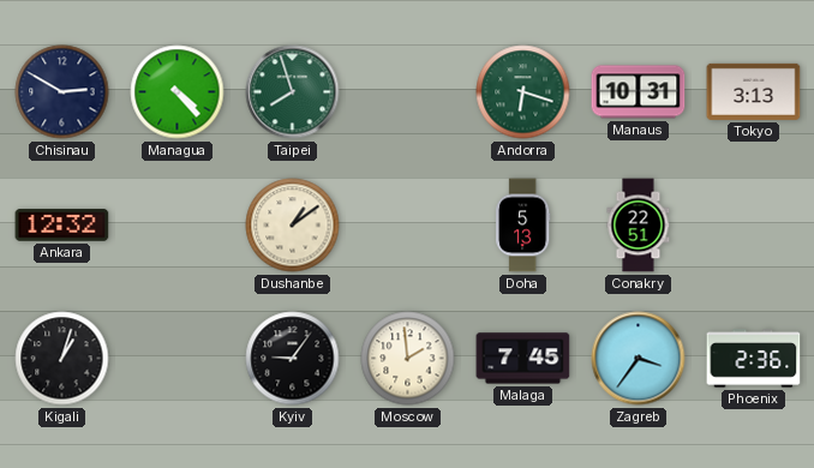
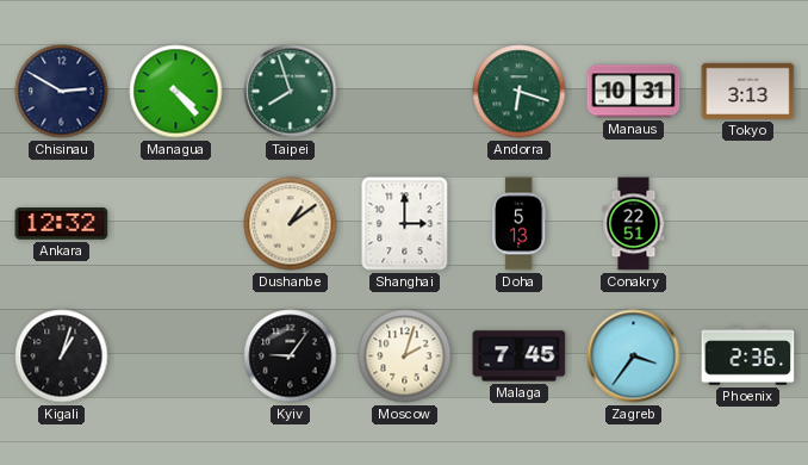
Shanghai: none -> 3:00 (405, 224)
Moscow: 1:59 -> 2:03 (405, 356)
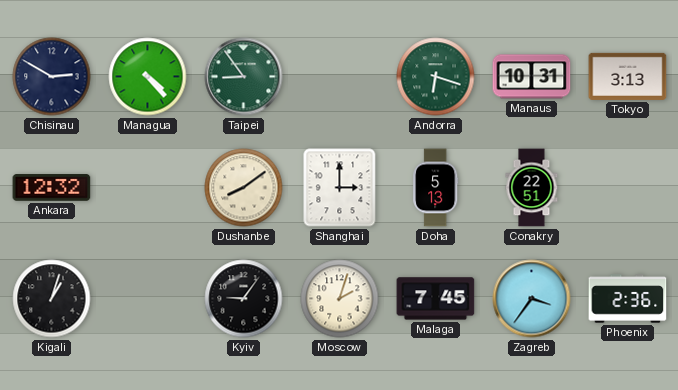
Taipei: 7:57 -> 8:54 (244, 77)
Dushanbe: 1:09 -> 8:09 (244, 188)
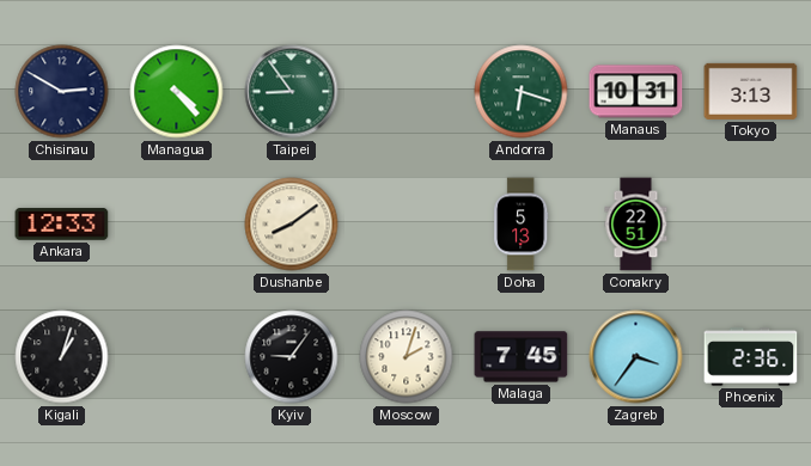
Ankara: 12:32 -> 12:33 (62, 225)
Shanghai: 3:00 -> none (340, 188)
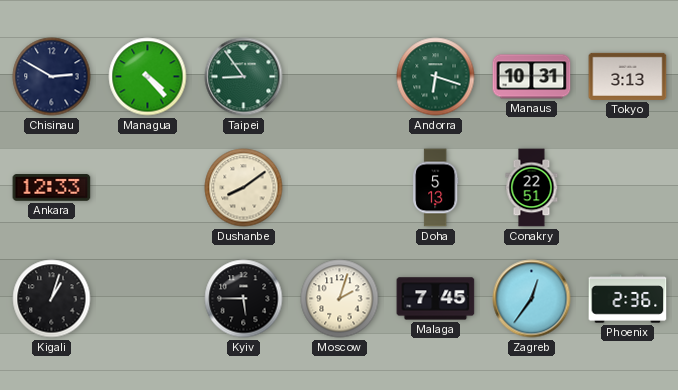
Kyiv: 9:06 -> 5:45 (244, 299)
Zagreb: 3:36 -> 12:36 (532, 299)
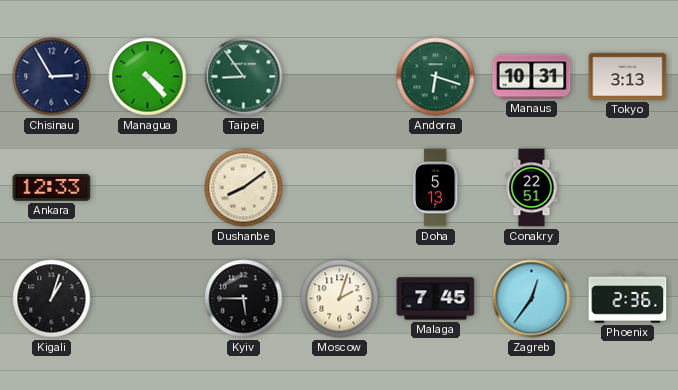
Chisinau: 2:50 -> 2:55 (52, 77)
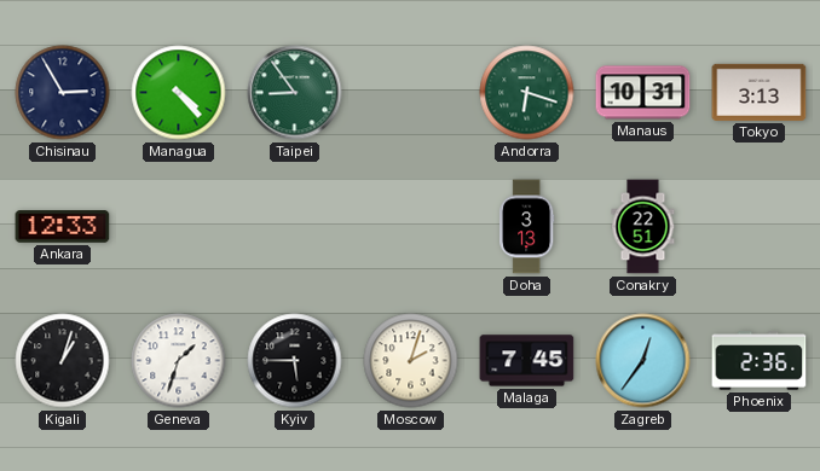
Dushanbe: 8:09 -> none (244, 188)
Doha: 5:13 -> 3:13 (527, 227)
Geneva: none -> 1:33 (179, 361)
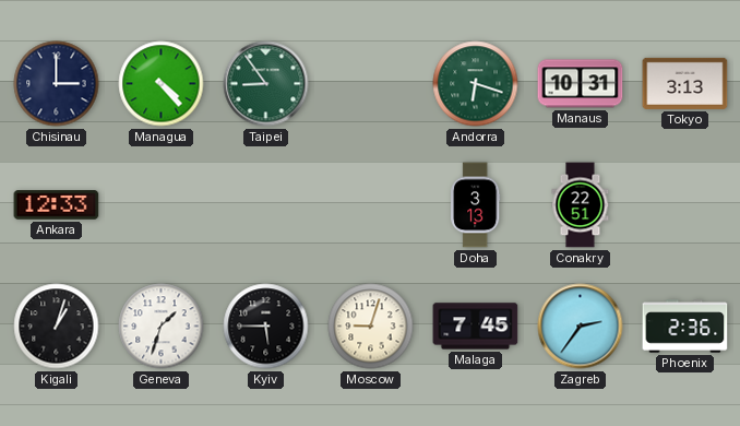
Chisinau: 2:55 -> 3:00 (57, 84)
Moscow: 2:03 -> 9:03 (371, 327)
Zagreb: 12:36 -> 2:36 (581, 327)
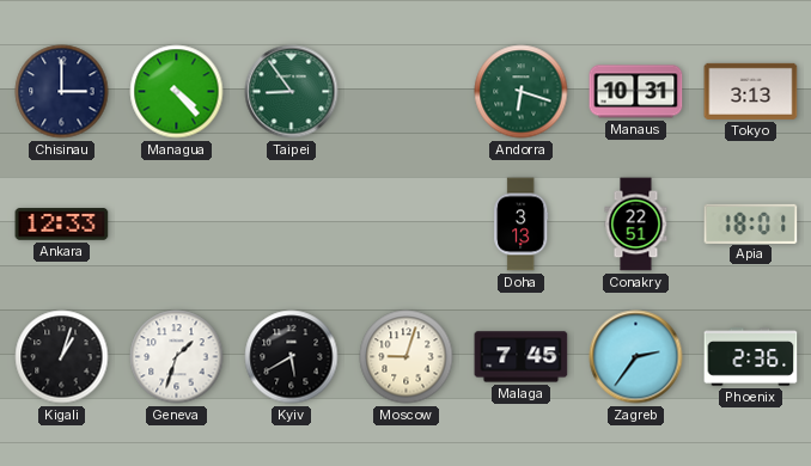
Apia: none -> 18:01 (751, 223)
Kyiv: 5:45 -> 5:40 (292, 357)
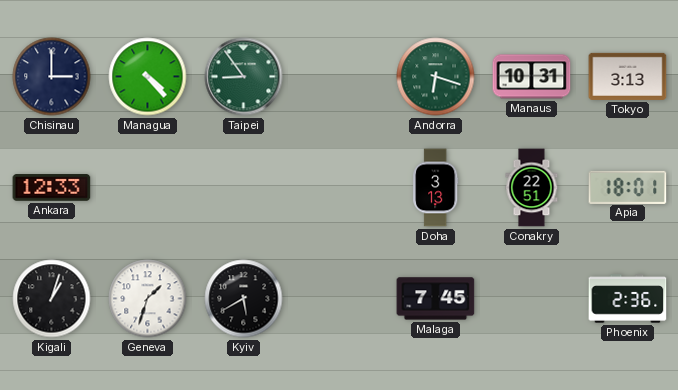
Moscow: 9:03 -> none (407, 357)
Zagreb: 2:36 -> none (636, 357)
